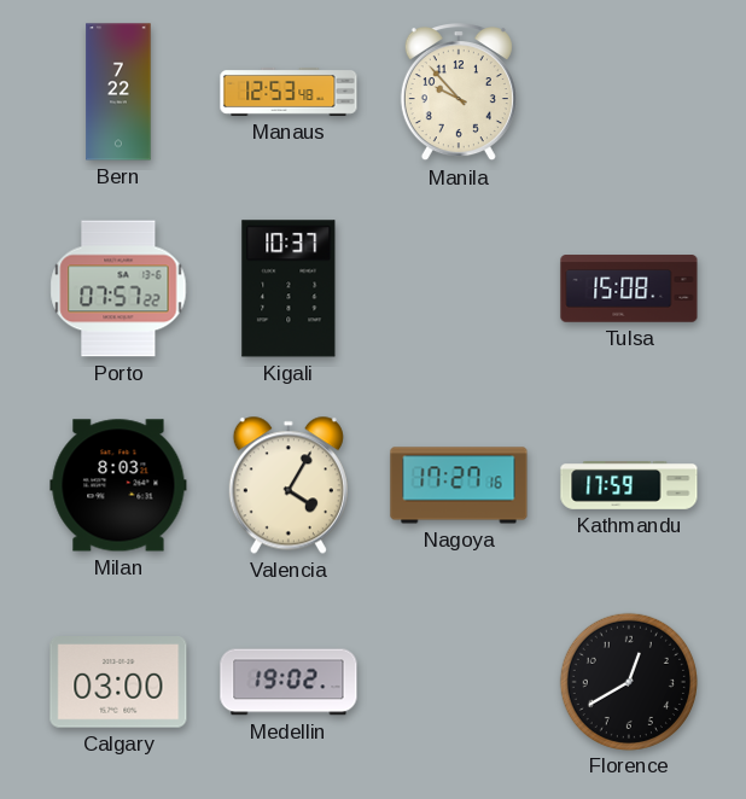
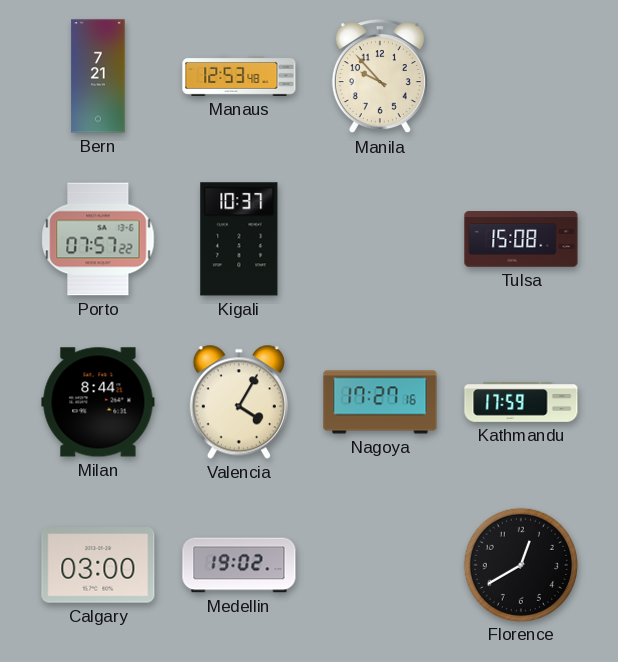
Bern: 7:22 -> 7:21 (98, 76)
Milan: 8:03 -> 8:44 (98, 402)
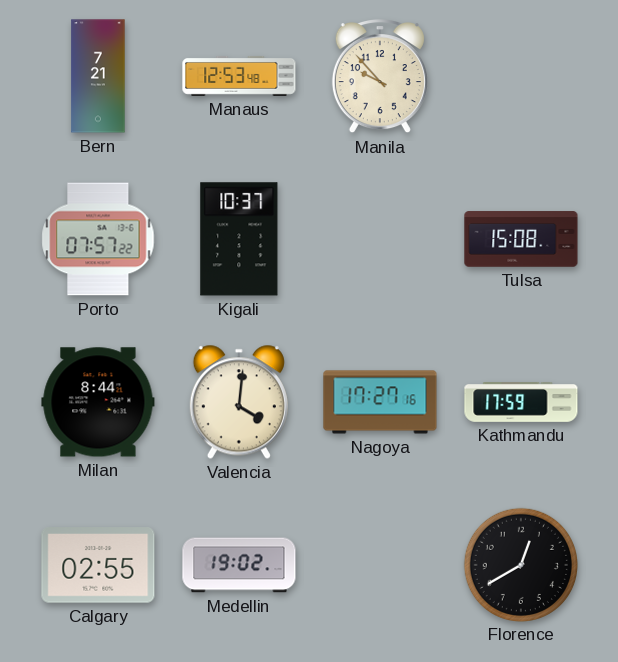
Valencia: 4:05 -> 4:01 (239, 402)
Calgary: 03:00 -> 02:55 (98, 565)
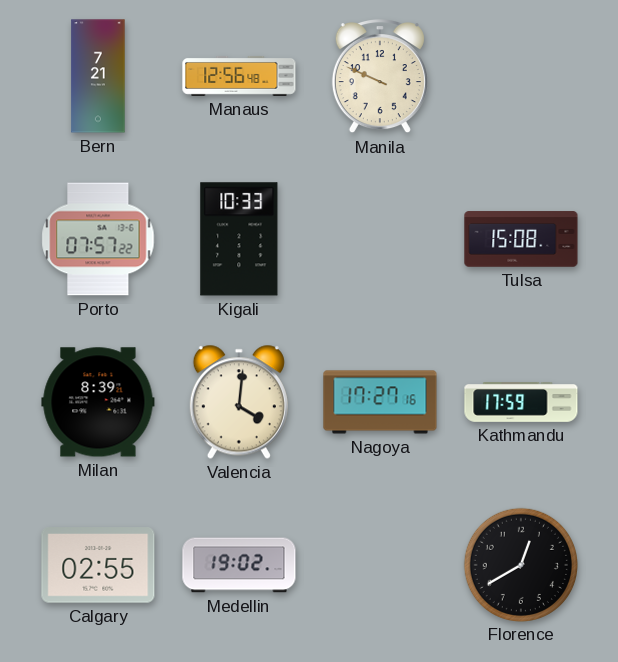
Manaus: 12:53 -> 12:56 (239, 76)
Manila: 9:53 -> 9:49 (380, 76)
Kigali: 10:37 -> 10:33 (239, 239)
Milan: 8:44 -> 8:39 (98, 402)
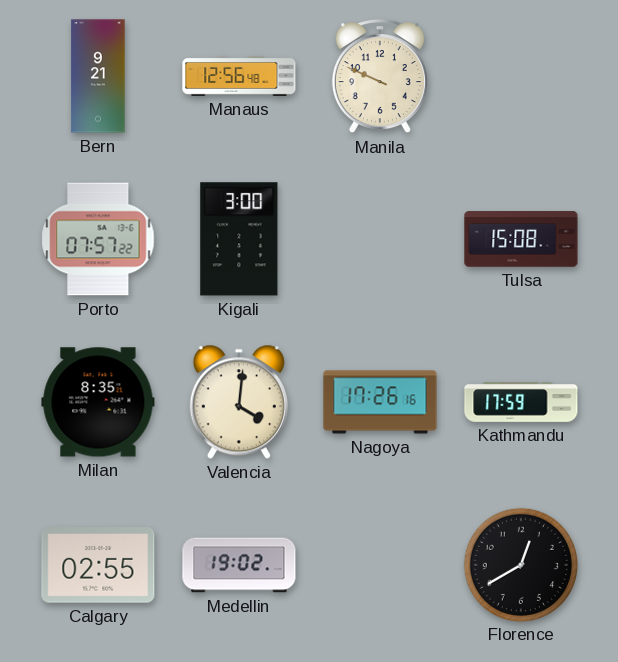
Bern: 7:21 -> 9:21 (98, 76)
Kigali: 10:33 -> 3:00 (239, 239)
Milan: 8:39 -> 8:35 (98, 402)
Nagoya: 17:27 -> 17:26 (380, 402)
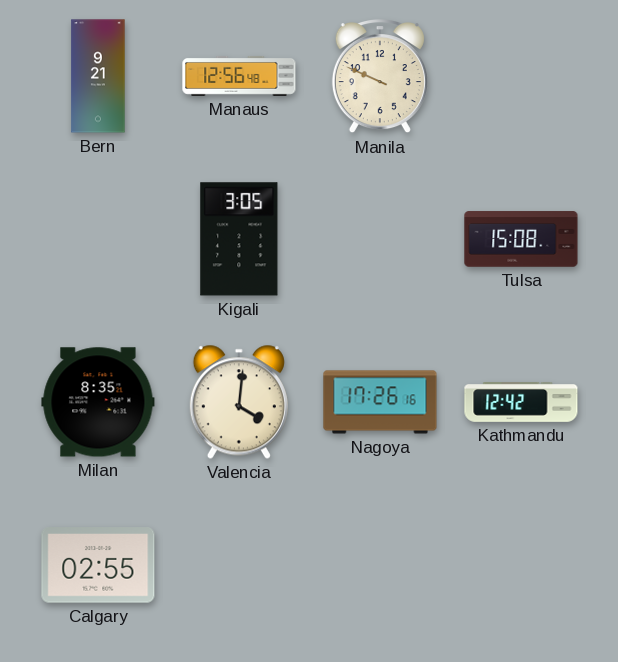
Porto: 07:57 -> none (98, 239)
Kigali: 3:00 -> 3:05 (239, 239)
Kathmandu: 17:59 -> 12:42 (521, 403)
Medellin: 19:02 -> none (239, 565)
Florence: 12:40 -> none (520, 564)
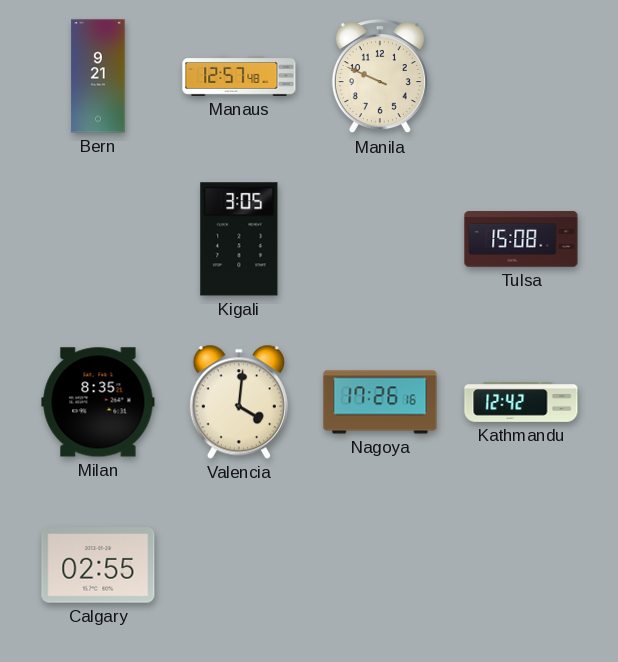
Manaus: 12:56 -> 12:57 (239, 76)
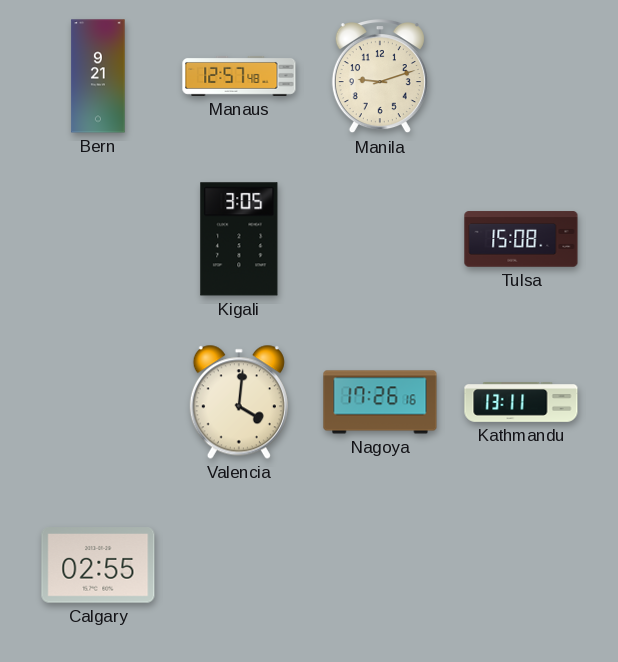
Manila: 9:49 -> 9:12 (380, 76)
Milan: 8:35 -> none (98, 402)
Kathmandu: 12:42 -> 13:11 (521, 403)
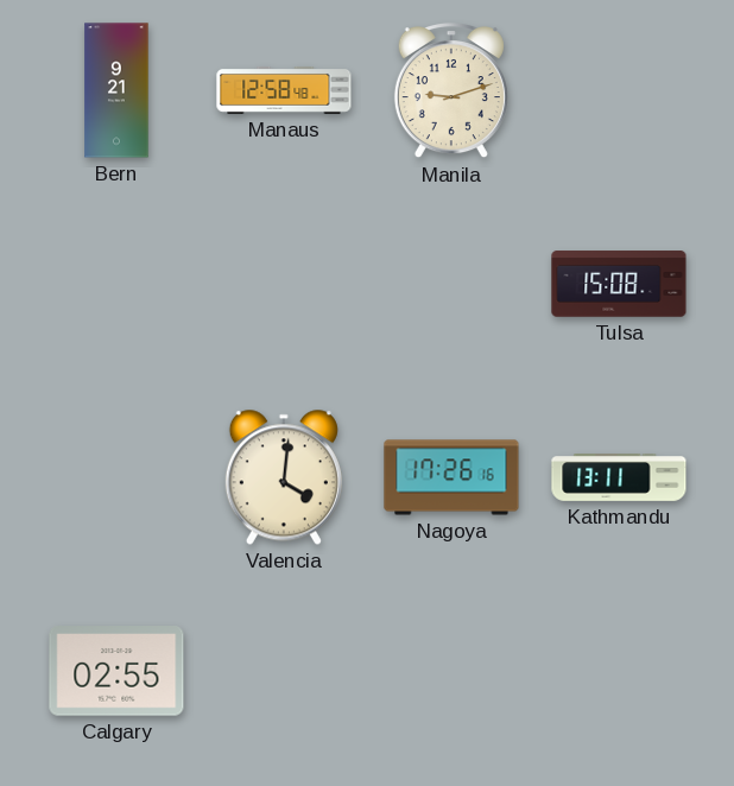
Manaus: 12:57 -> 12:58 (284, 90)
Kigali: 3:05 -> none (239, 239)
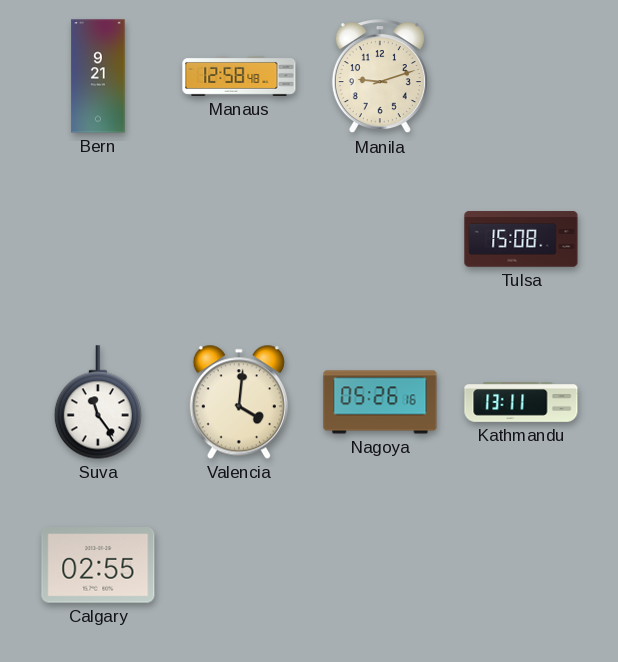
Suva: none -> 11:24 (98, 402)
Nagoya: 17:26 -> 05:26 (380, 402)
